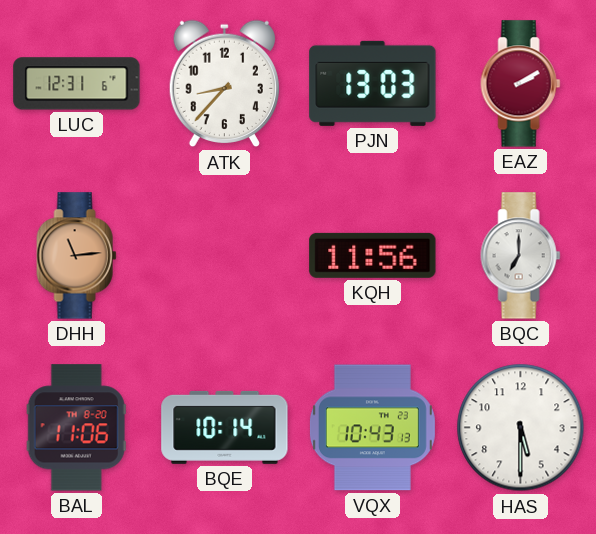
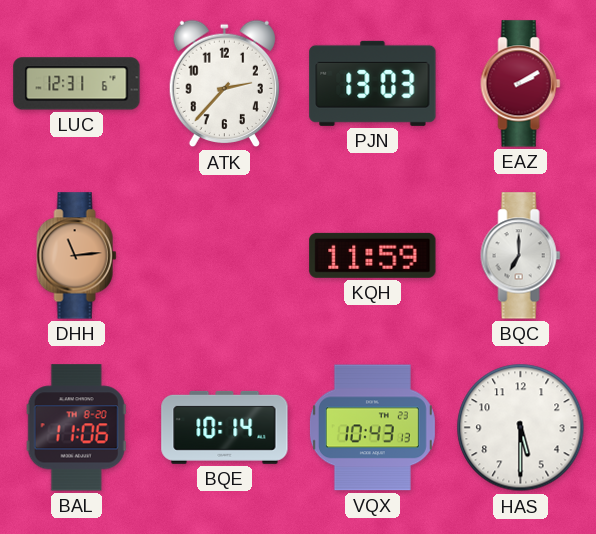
ATK: 8:37 -> 2:37 (224, 84)
KQH: 11:56 -> 11:59 (373, 255)
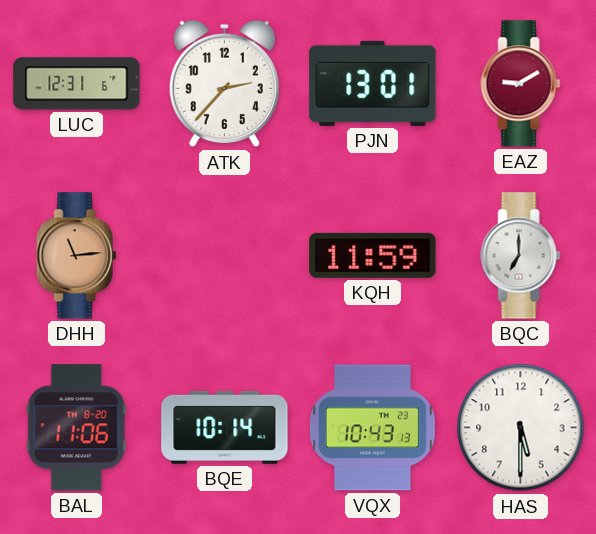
PJN: 13:03 -> 13:01 (373, 83)
EAZ: 2:10 -> 9:10 (521, 84)
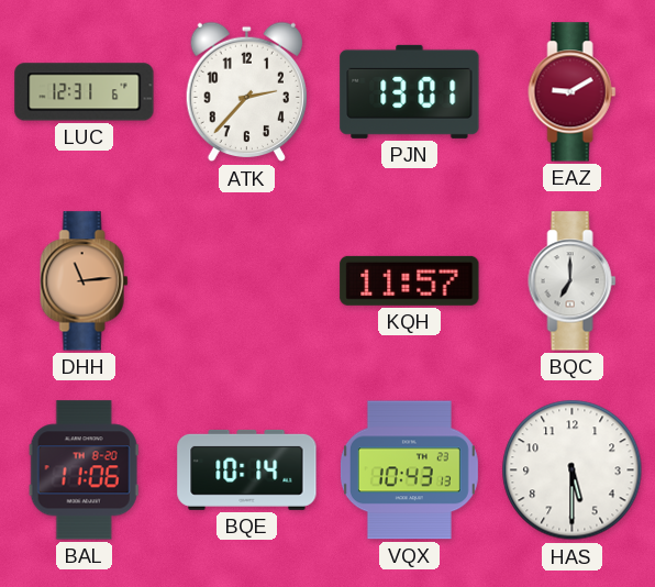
KQH: 11:59 -> 11:57 (410, 280)
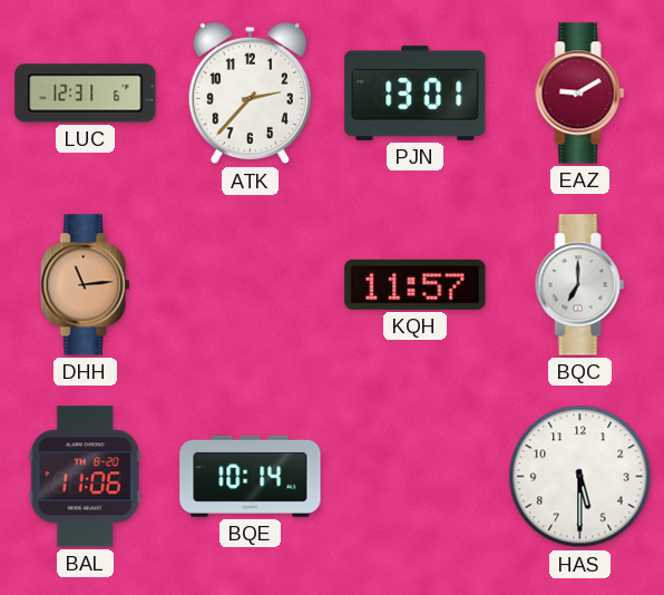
VQX: 10:43 -> none (409, 470)
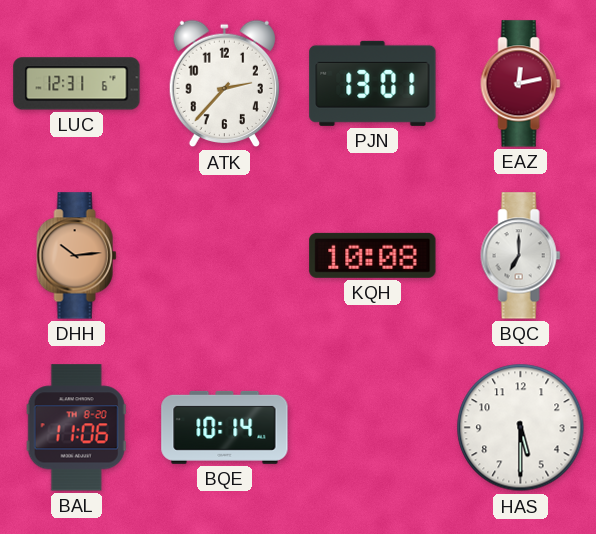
EAZ: 9:10 -> 12:13 (521, 84)
DHH: 11:14 -> 10:14 (77, 256)
KQH: 11:57 -> 10:08 (373, 255)
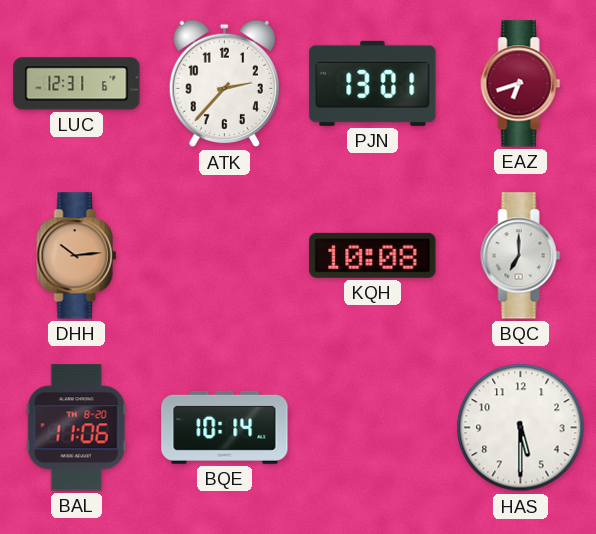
EAZ: 12:13 -> 6:42 (521, 84)
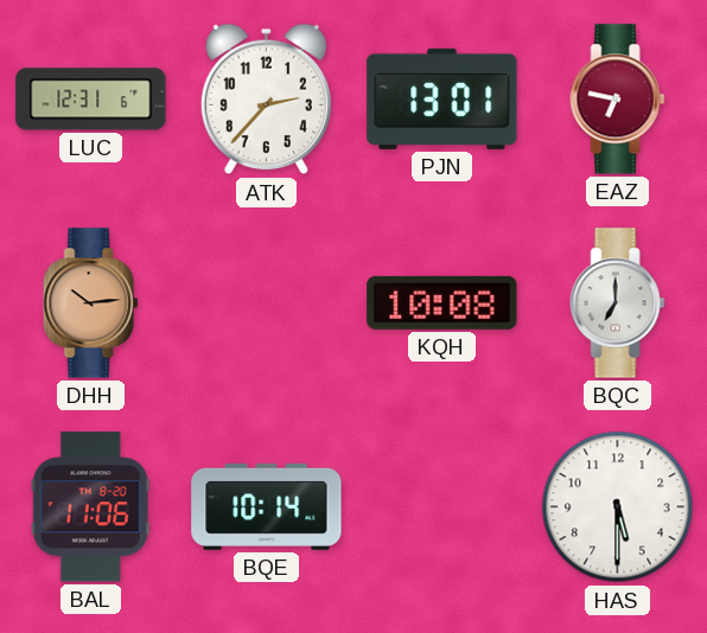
EAZ: 6:42 -> 6:47 (618, 100)
